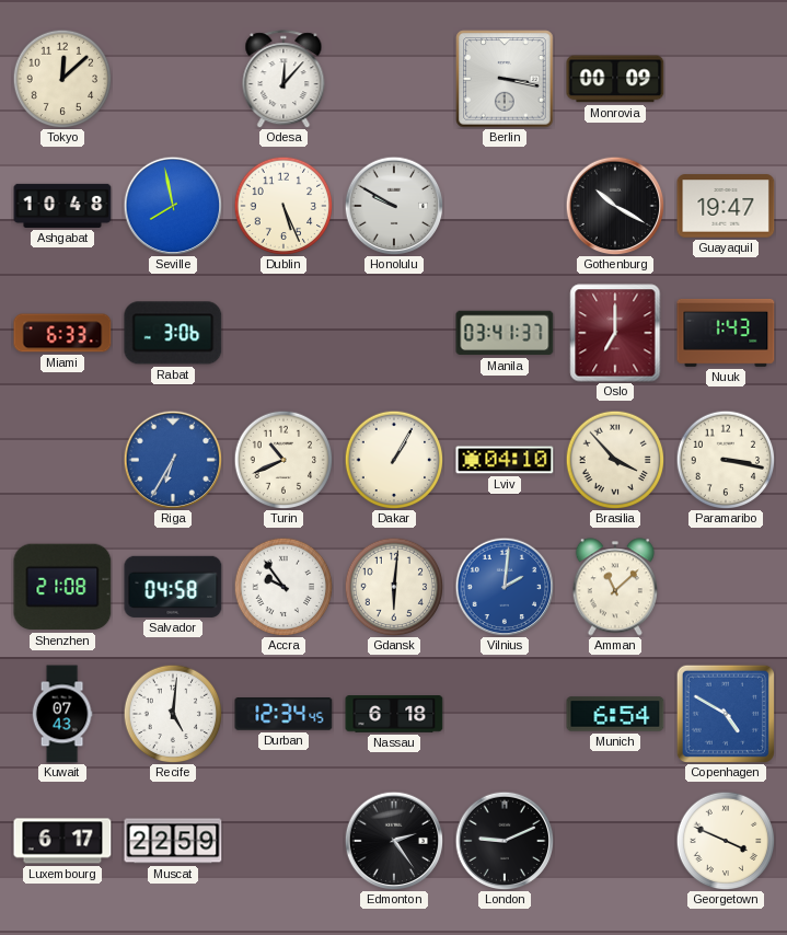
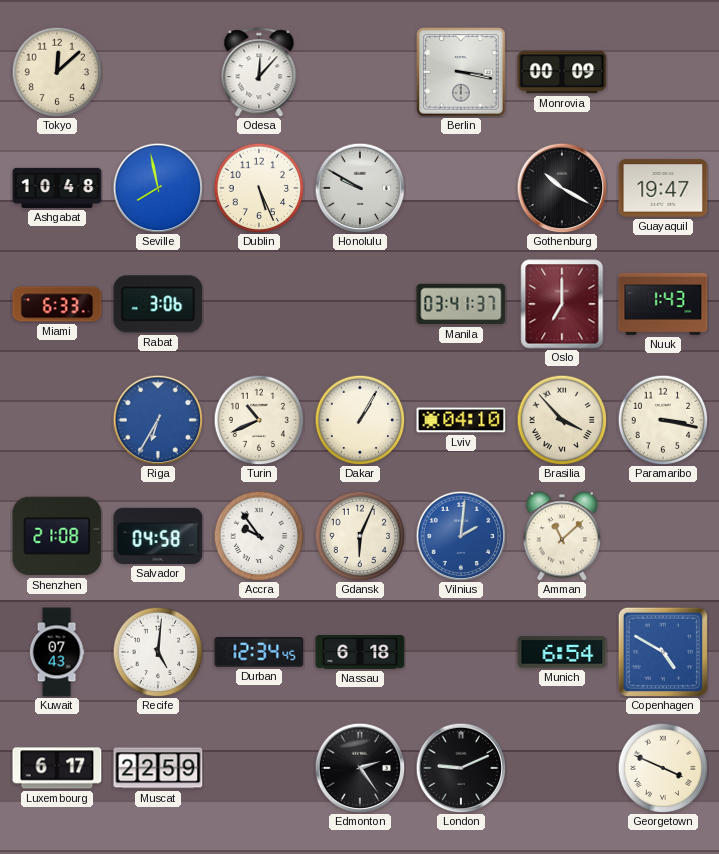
Gdansk: 6:01 -> 6:04 (360, 536)
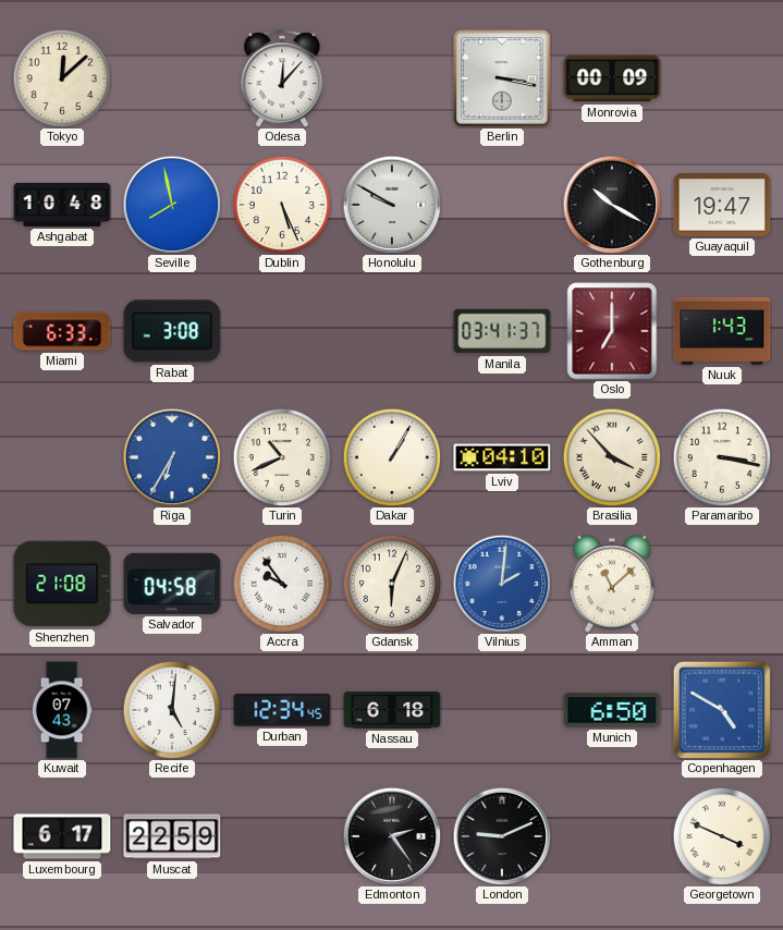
Rabat: 3:06 -> 3:08 (172, 331)
Munich: 6:54 -> 6:50 (612, 710)
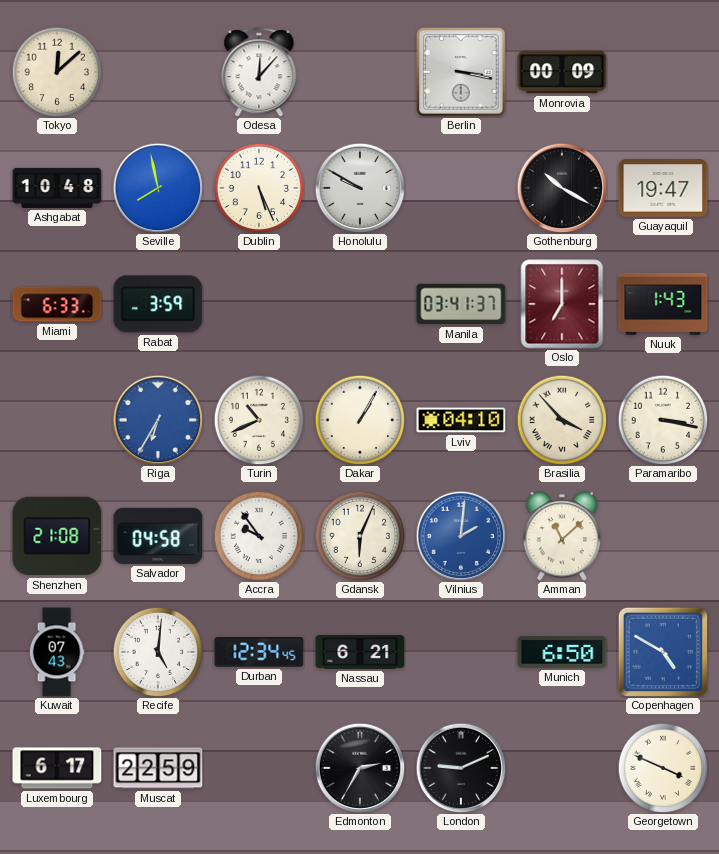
Rabat: 3:08 -> 3:59 (158, 304)
Nassau: 6:18 -> 6:21 (360, 652)
Edmonton: 2:24 -> 2:35 (360, 768)
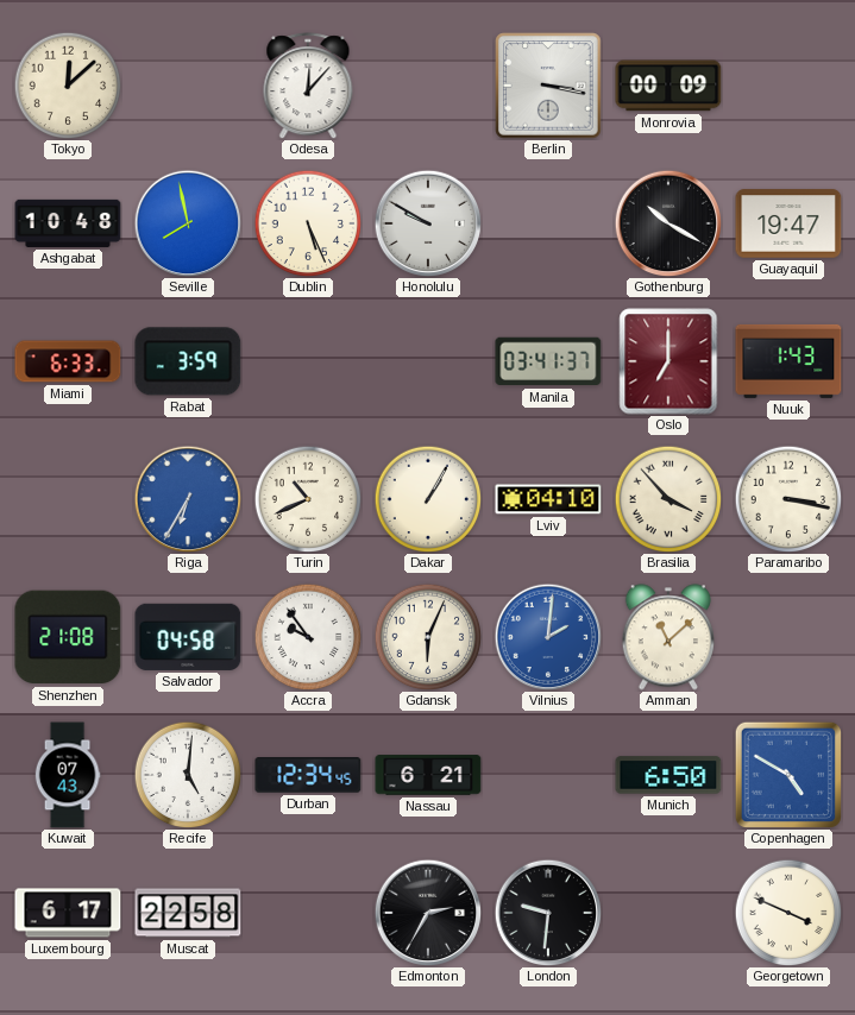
Muscat: 22:59 -> 22:58 (188, 913)
London: 9:11 -> 9:31 (548, 913)
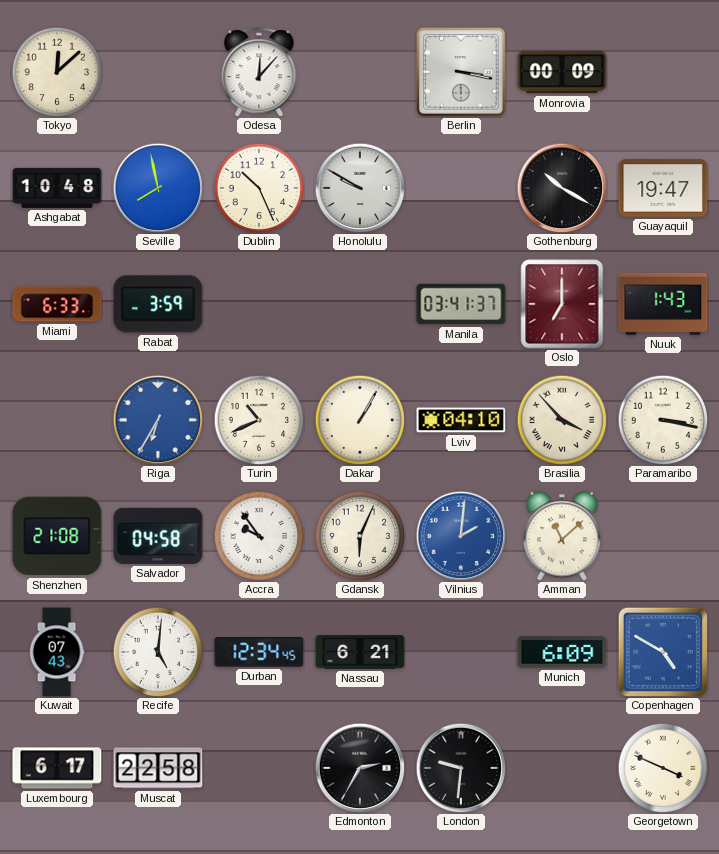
Dublin: 5:26 -> 10:26 (259, 188)
Munich: 6:50 -> 6:09 (562, 652)
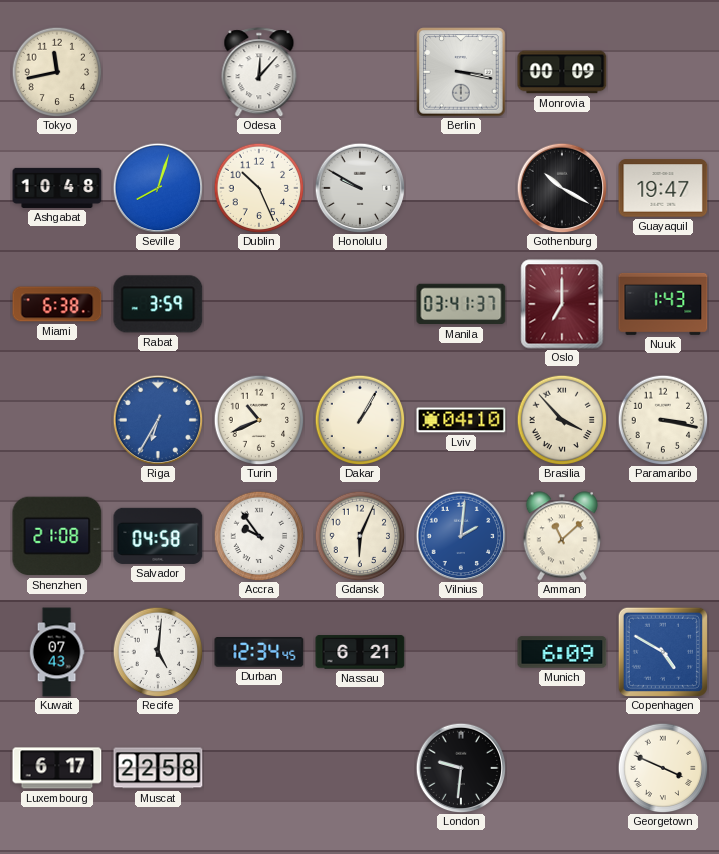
Tokyo: 12:08 -> 11:43 (57, 72)
Seville: 7:58 -> 8:03 (158, 188)
Miami: 6:33 -> 6:38 (57, 304)
Edmonton: 2:35 -> none (360, 768)
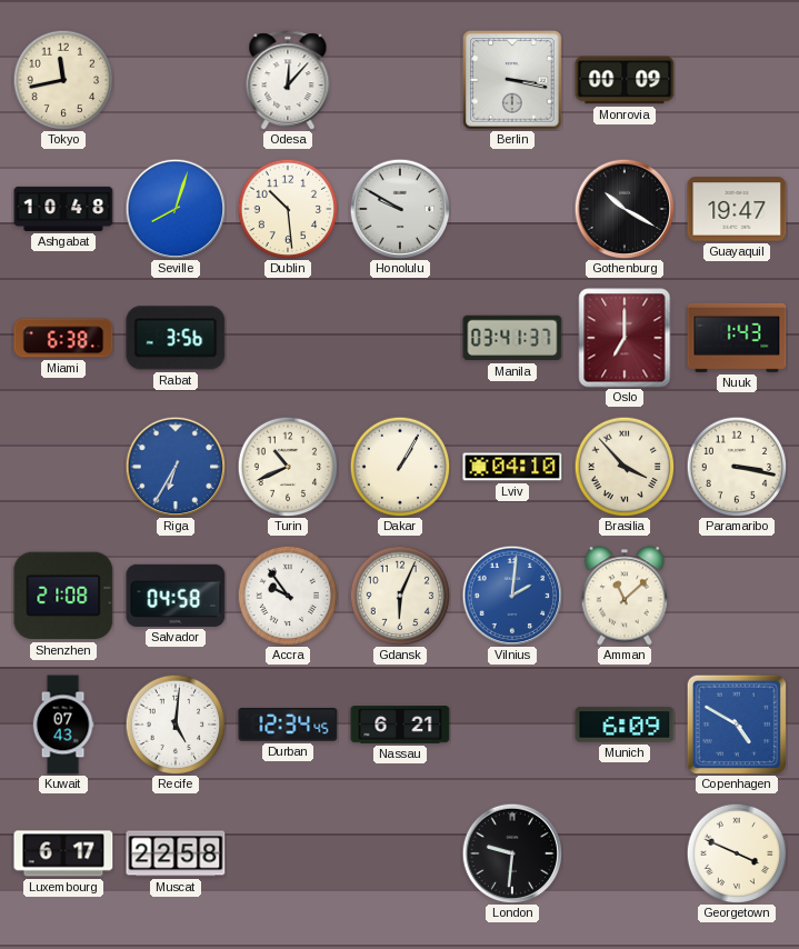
Dublin: 10:26 -> 10:29 (288, 209)
Rabat: 3:59 -> 3:56 (176, 338)
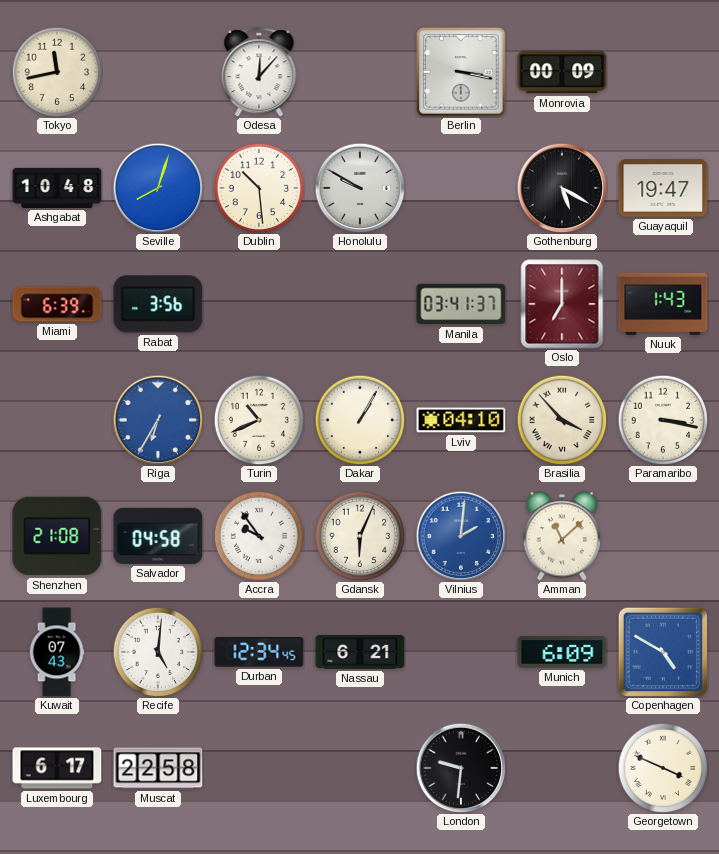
Gothenburg: 10:20 -> 5:20 (562, 188)
Miami: 6:38 -> 6:39 (57, 304)
